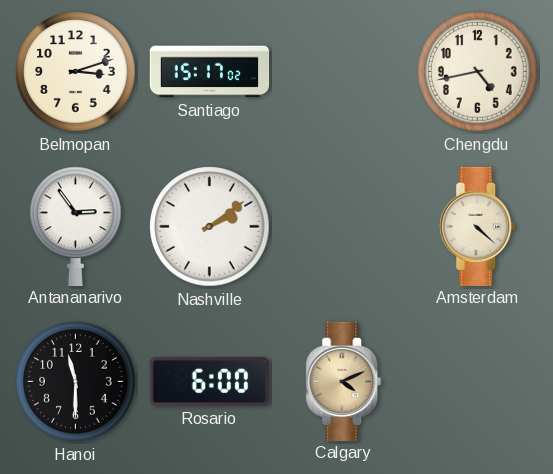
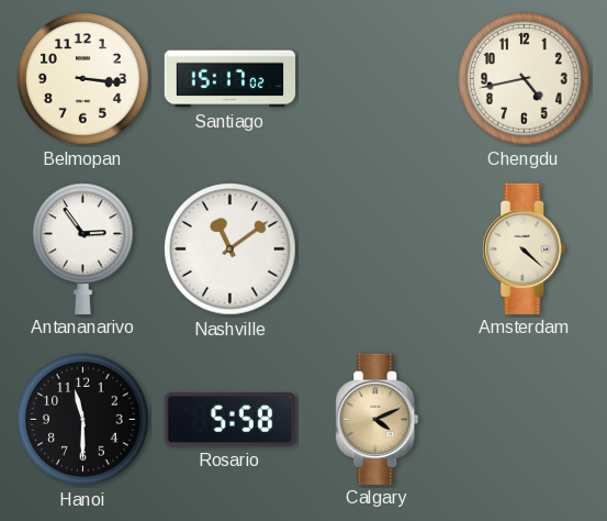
Belmopan: 3:12 -> 3:16 (83, 79)
Nashville: 2:09 -> 11:09 (231, 250)
Rosario: 6:00 -> 5:58 (229, 419)
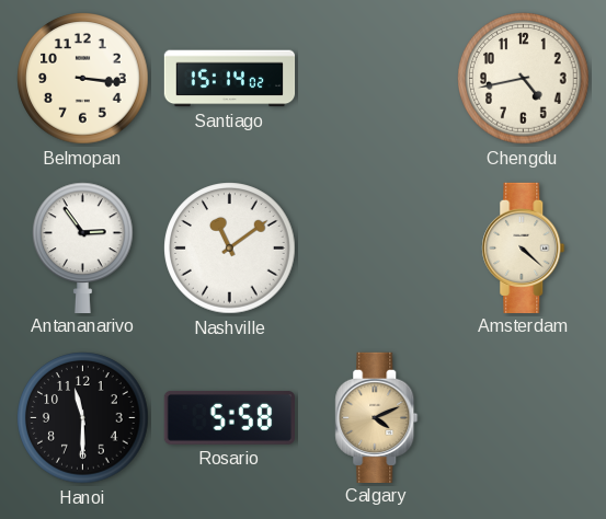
Santiago: 15:17 -> 15:14 (230, 79)
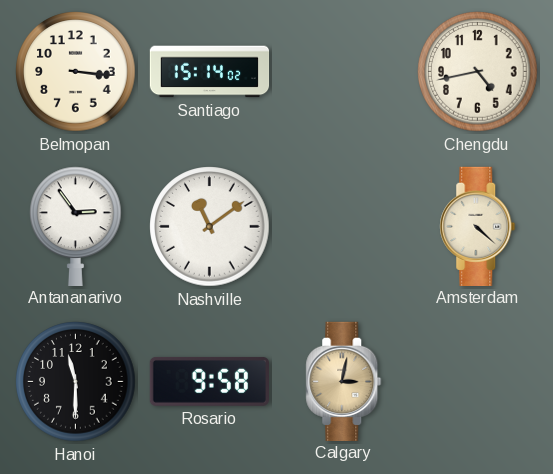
Rosario: 5:58 -> 9:58 (209, 381)
Calgary: 4:11 -> 3:02 (344, 381)
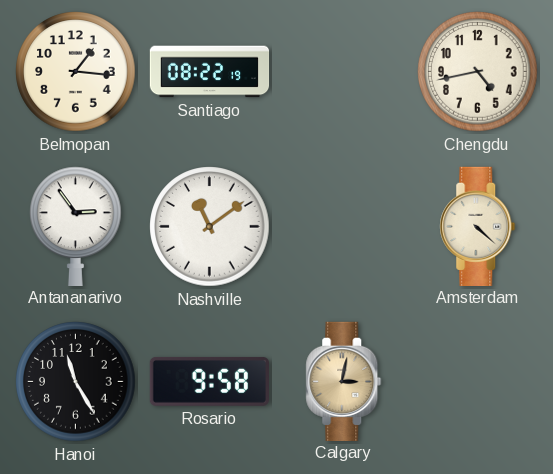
Belmopan: 3:16 -> 1:16 (76, 72)
Santiago: 15:14 -> 08:22 (210, 72)
Hanoi: 11:30 -> 11:25 (76, 382)
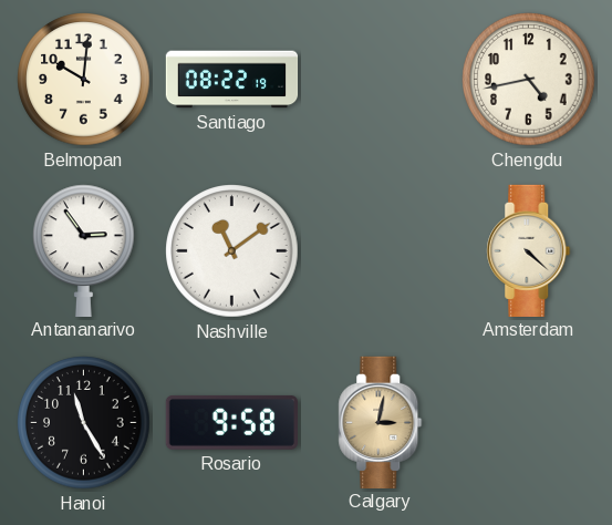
Belmopan: 1:16 -> 10:01 (84, 80)
